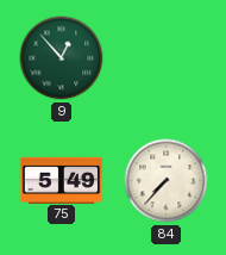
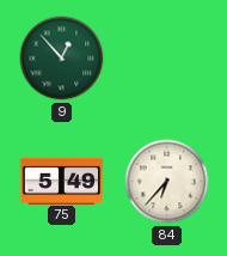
84: 7:37 -> 6:37 (167, 182)
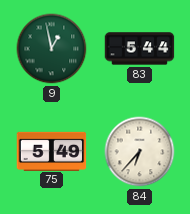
9: 12:53 -> 12:58 (52, 49)
83: none -> 5:44 (140, 49)
